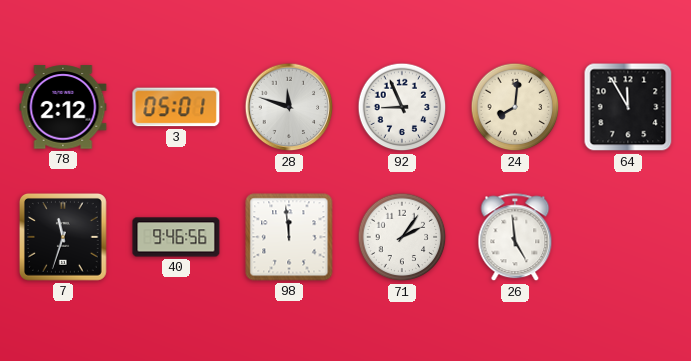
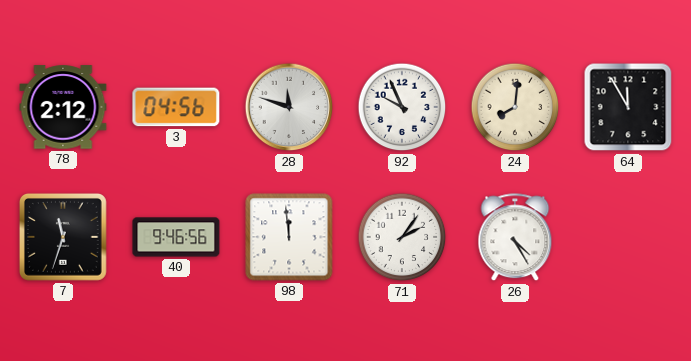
3: 05:01 -> 04:56 (176, 107)
92: 8:56 -> 9:56 (402, 107)
26: 4:59 -> 4:25 (515, 238)
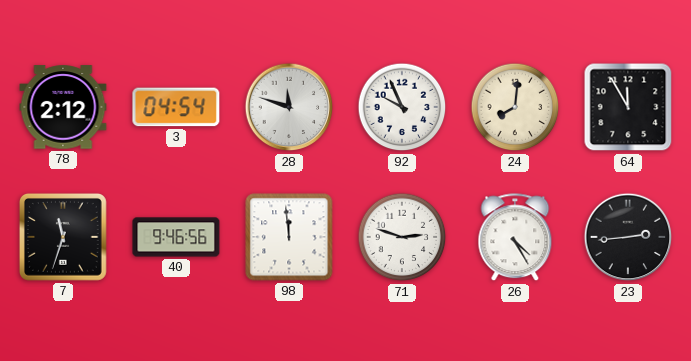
3: 04:56 -> 04:54 (176, 107)
71: 2:06 -> 2:48 (402, 237)
23: none -> 2:44 (628, 237)
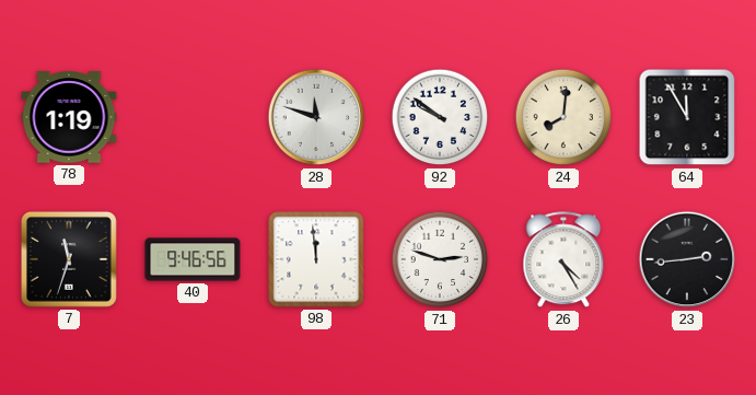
78: 2:12 -> 1:19 (69, 117)
3: 04:54 -> none (176, 107)
92: 9:56 -> 9:51 (440, 117)
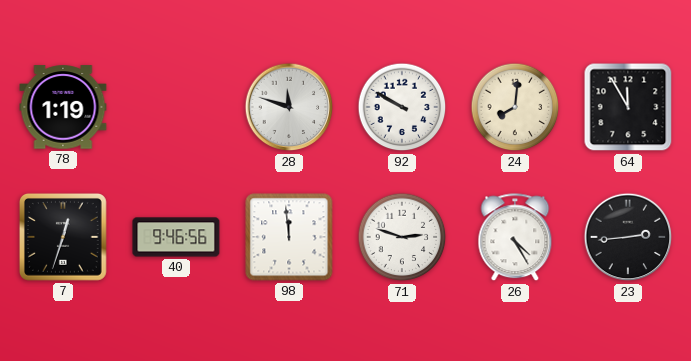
92: 9:51 -> 9:50 (402, 107)
7: 11:33 -> 12:33 (63, 237)
